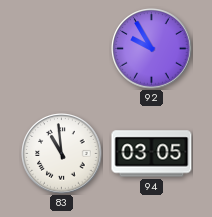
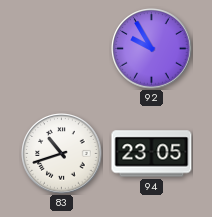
83: 10:59 -> 10:42 (62, 154)
94: 03:05 -> 23:05 (152, 154)
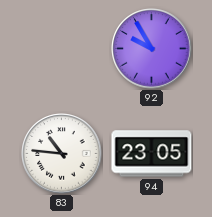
83: 10:42 -> 10:46 (62, 154)
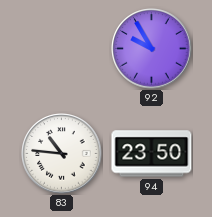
94: 23:05 -> 23:50 (152, 154)
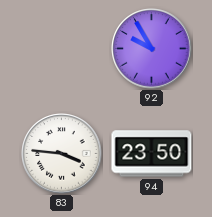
83: 10:46 -> 3:46 (62, 154)
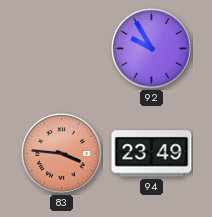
83 dial: white -> salmon (62, 154)
94: 23:50 -> 23:49 (152, 154)
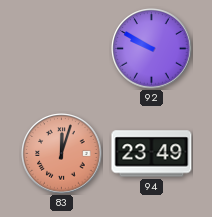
92: 9:55 -> 9:50 (152, 49)
83: 3:46 -> 12:03 (62, 154)
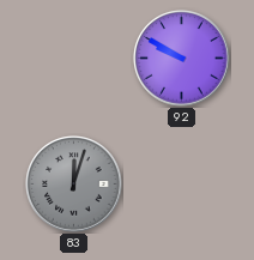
83 dial: salmon -> grey (74, 185)
94: 23:49 -> none (152, 154)
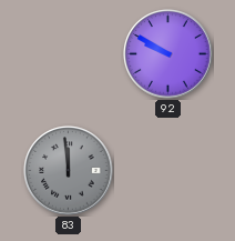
83: 12:03 -> 11:59 (69, 171)
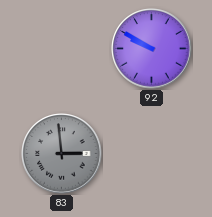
83: 11:59 -> 2:59 (62, 154)
